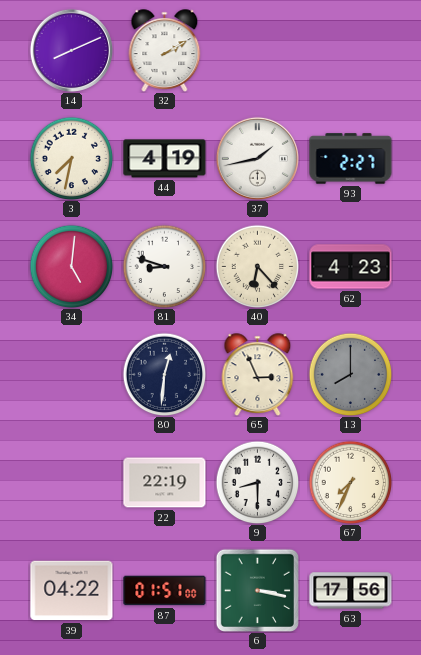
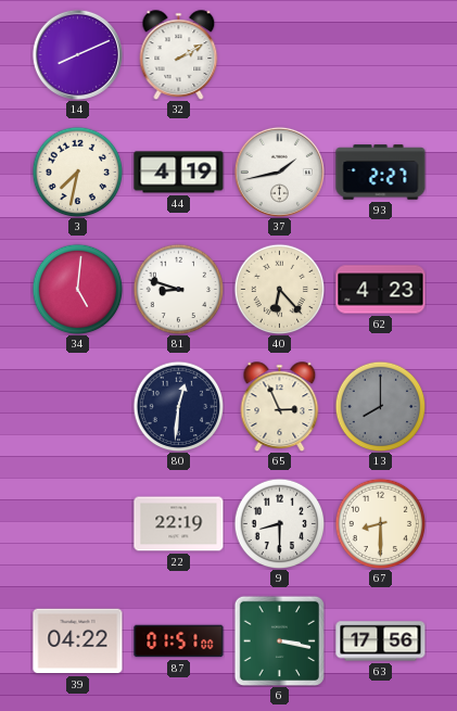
67: 7:34 -> 8:30 (380, 523)
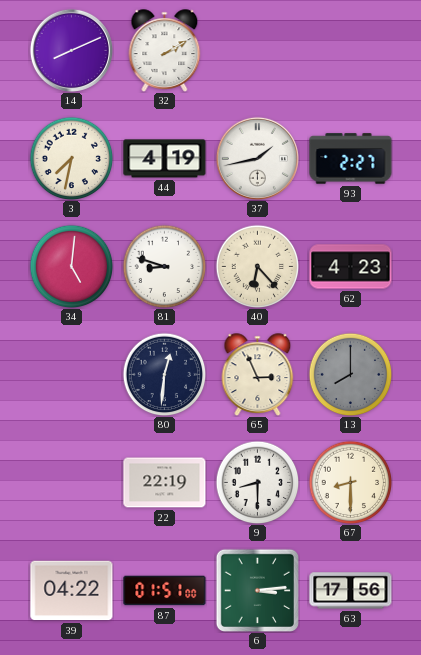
6: 3:17 -> 3:14 (257, 590)
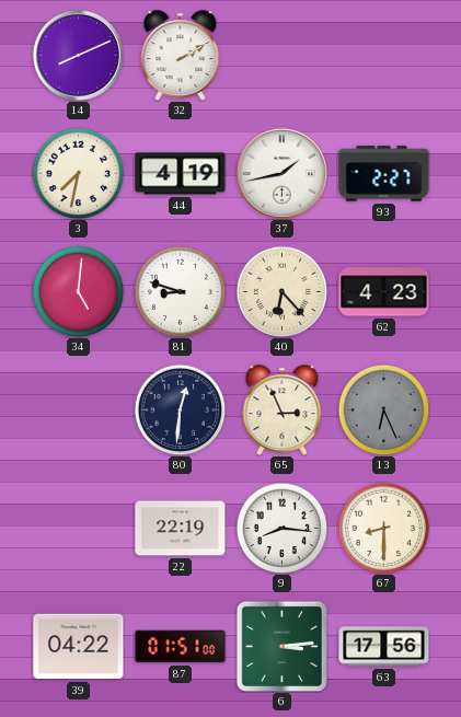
13: 8:00 -> 6:26 (383, 409)
9: 8:30 -> 8:16 (281, 528)
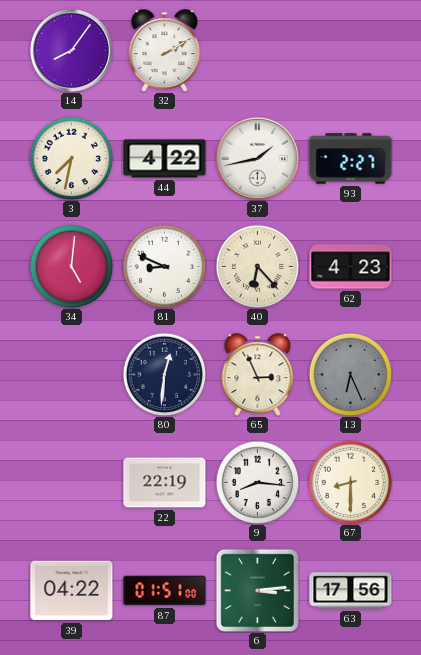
14: 8:11 -> 8:06 (71, 50)
44: 4:19 -> 4:22 (165, 159)
81: 8:48 -> 8:49 (164, 266)
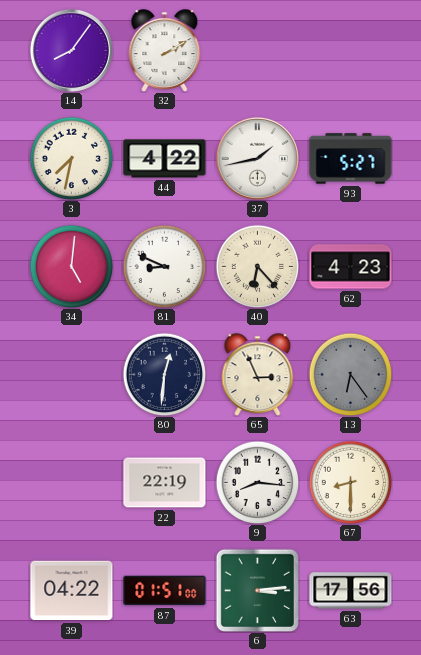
93: 2:27 -> 5:27 (351, 159)
13: 6:26 -> 6:24 (350, 374)
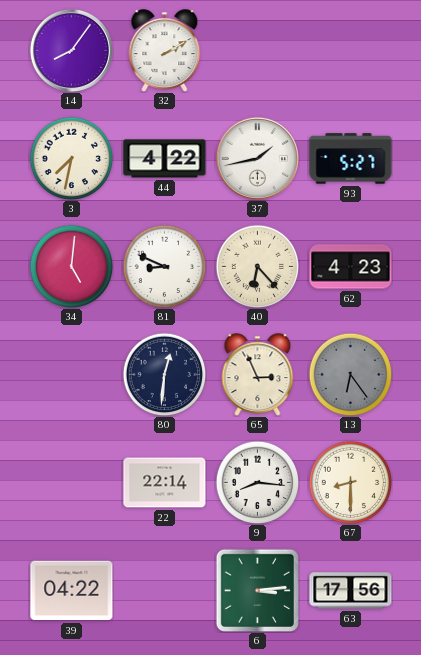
22: 22:19 -> 22:14 (165, 483)
87: 01:51 -> none (165, 591)
